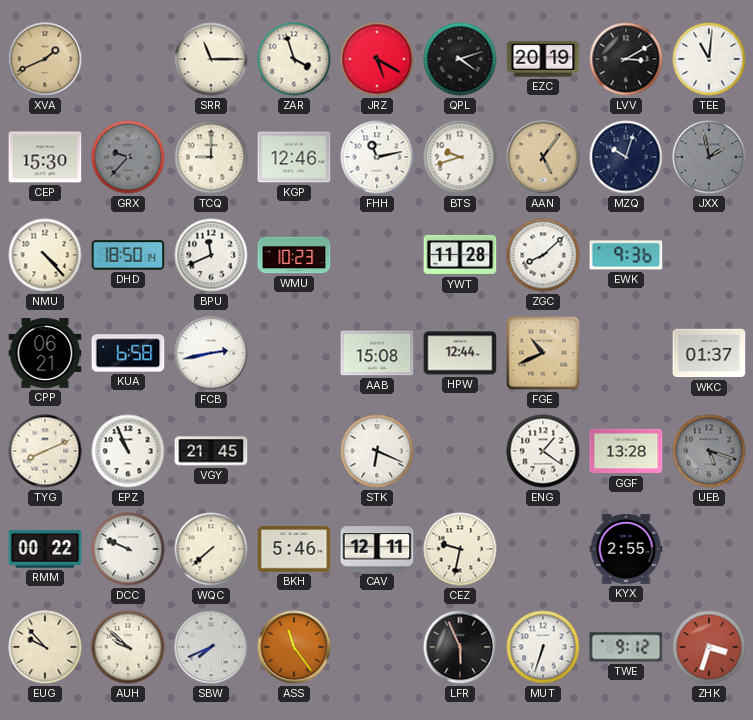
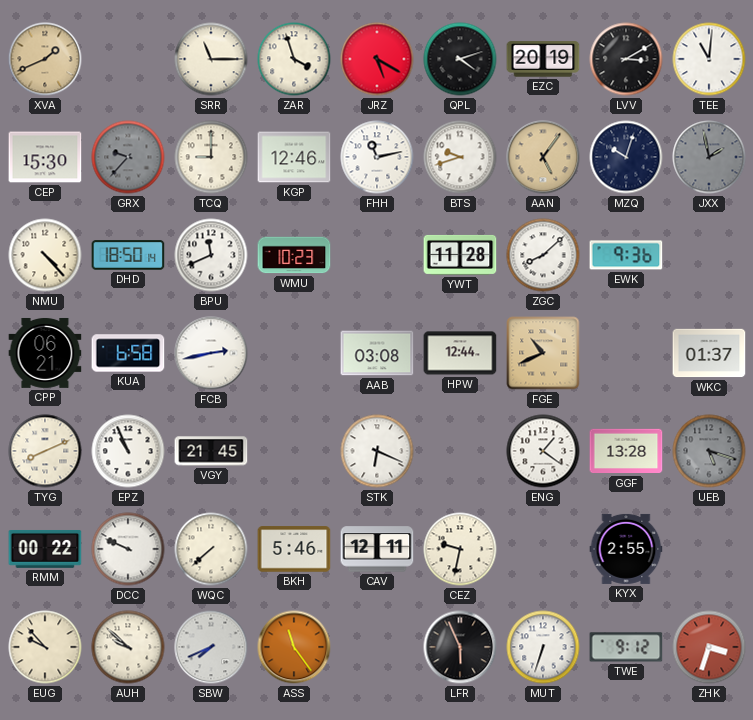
AAB: 15:08 -> 03:08 (377, 353)
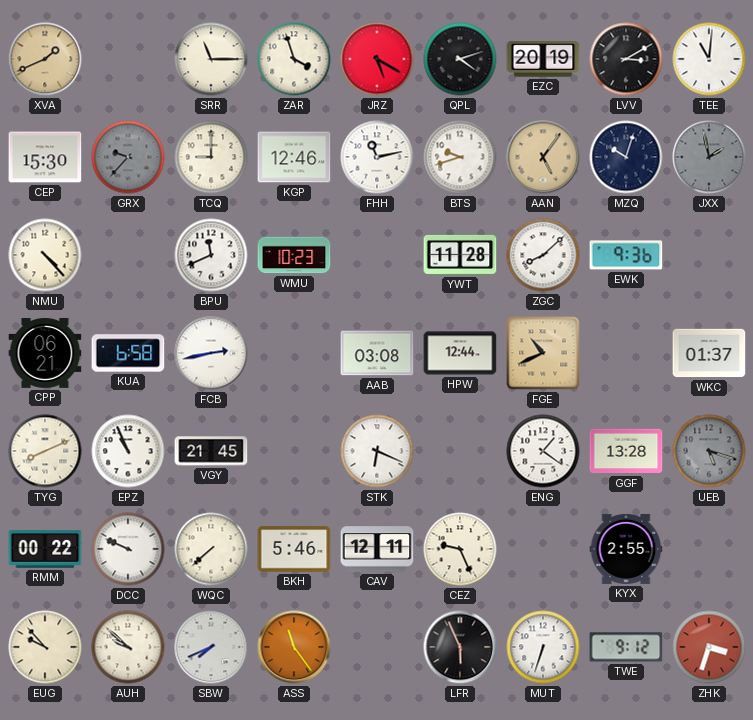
DHD: 18:50 -> none (128, 255)
CEZ: 9:32 -> 9:26 (460, 549)
